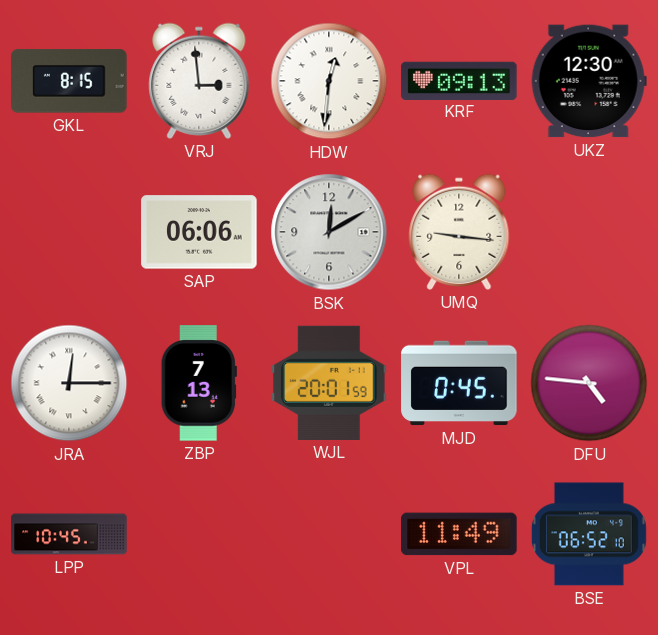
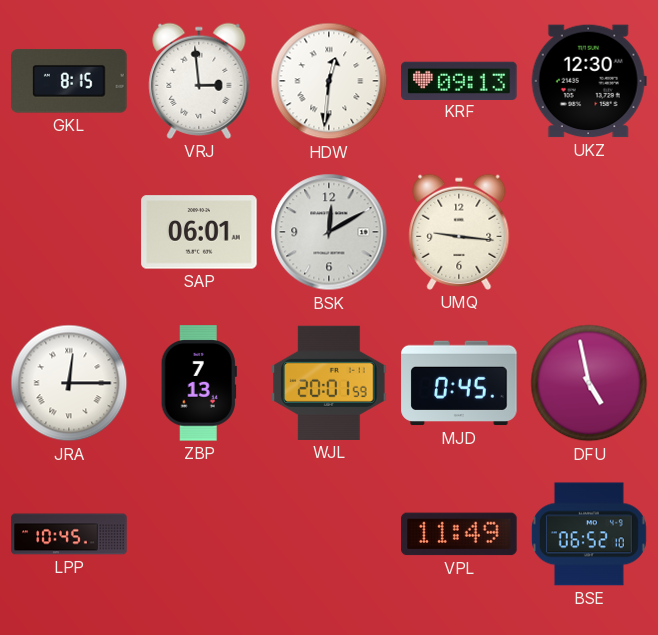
SAP: 06:06 -> 06:01 (199, 232)
DFU: 4:46 -> 4:58 (589, 383)
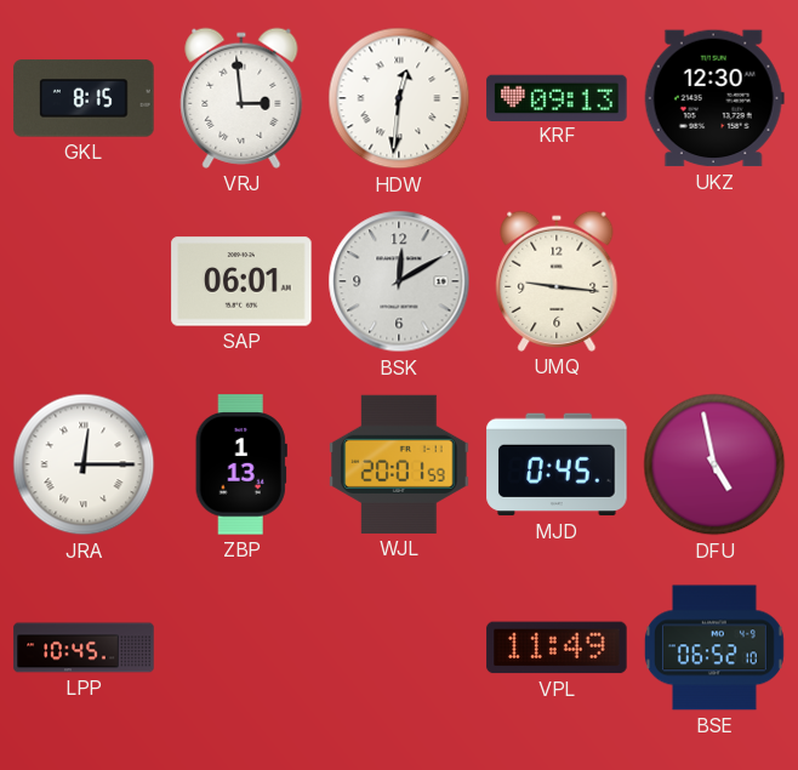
ZBP: 7:13 -> 1:13 (241, 464)
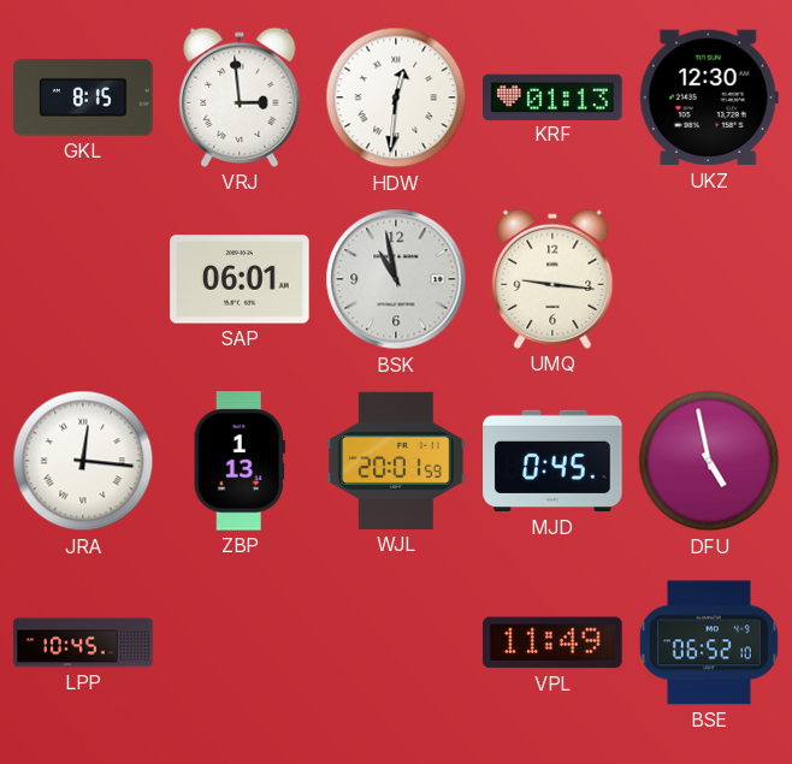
KRF: 09:13 -> 01:13 (552, 96)
BSK: 12:10 -> 10:58 (396, 279)
JRA: 12:15 -> 12:16 (83, 461)
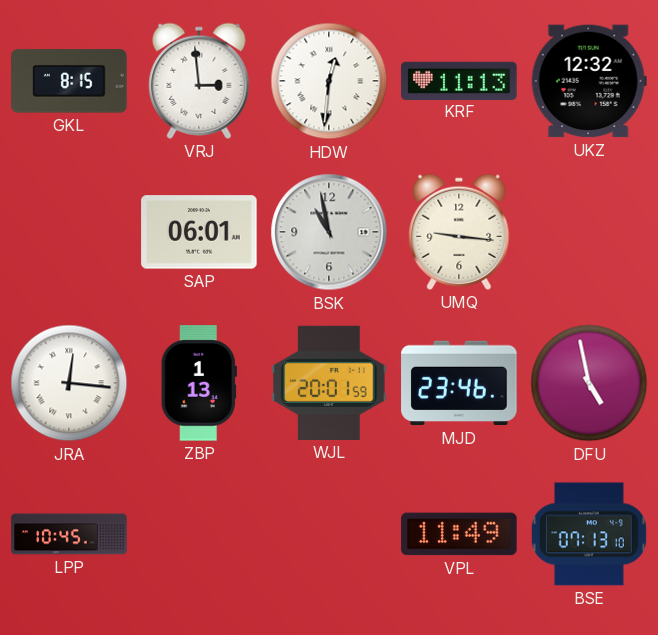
KRF: 01:13 -> 11:13 (459, 80)
UKZ: 12:30 -> 12:32 (589, 81)
MJD: 0:45 -> 23:46 (459, 383)
BSE: 06:52 -> 07:13 (589, 534)
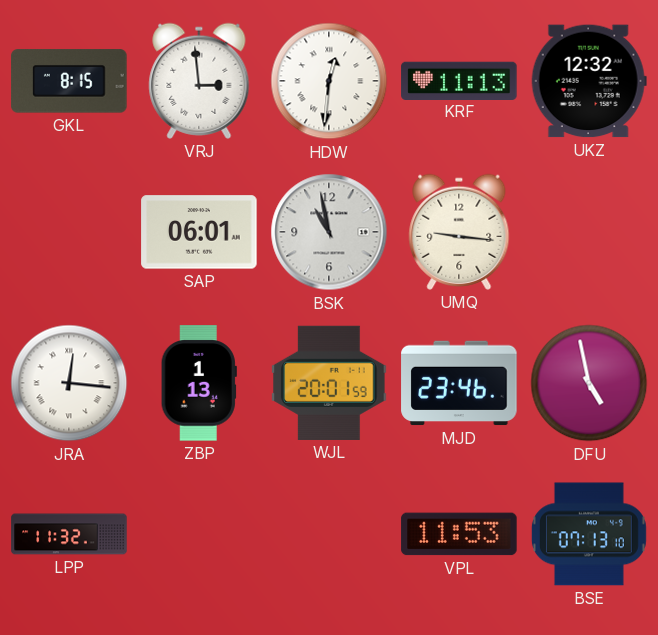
LPP: 10:45 -> 11:32 (69, 534)
VPL: 11:49 -> 11:53 (459, 534)
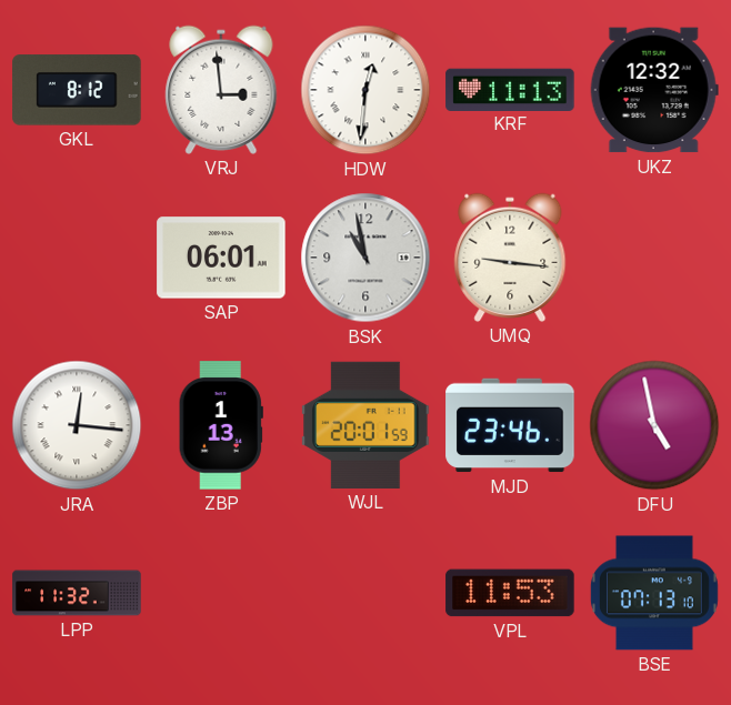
GKL: 8:15 -> 8:12 (77, 90)
